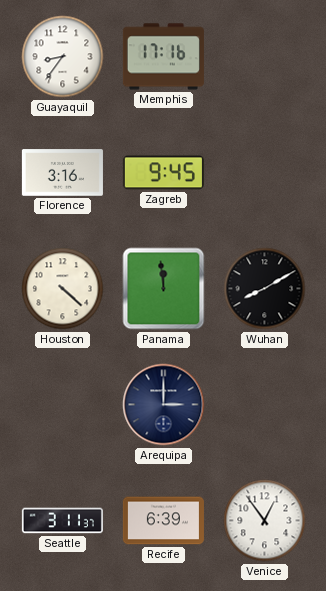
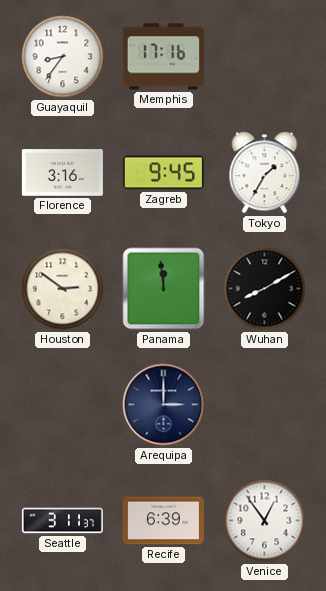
Tokyo: none -> 1:35 (265, 173)
Houston: 4:22 -> 2:51 (63, 289)
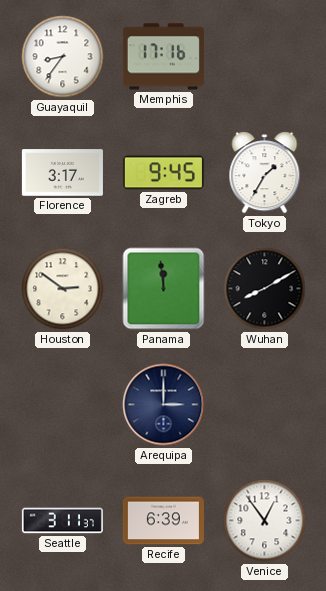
Florence: 3:16 -> 3:17 (62, 173)
